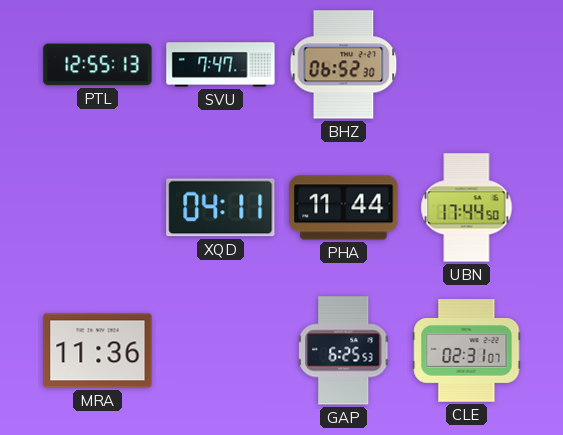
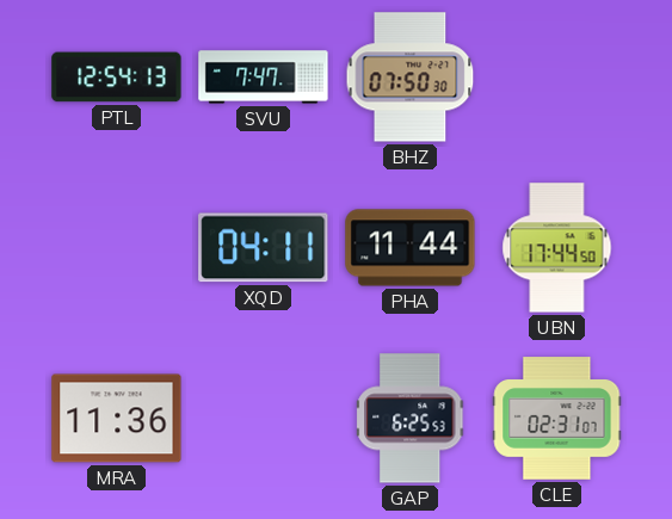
PTL: 12:55 -> 12:54 (117, 78)
BHZ: 06:52 -> 07:50 (411, 78)
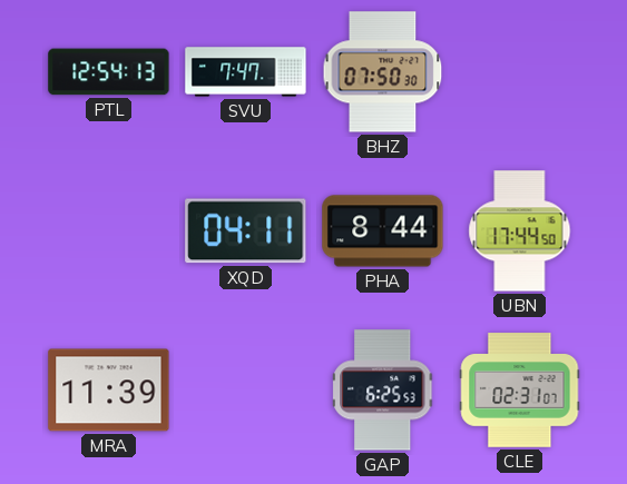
PHA: 11:44 -> 8:44 (383, 231)
MRA: 11:36 -> 11:39 (109, 391)
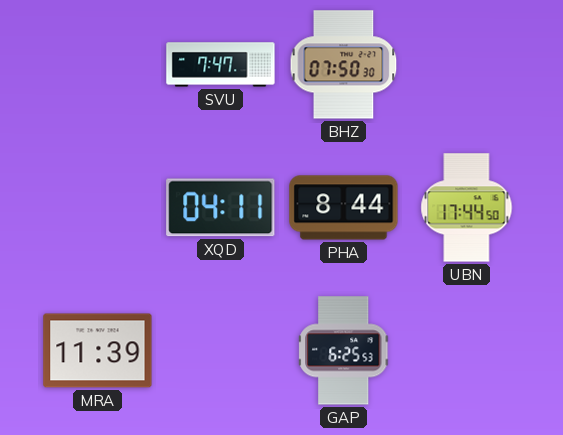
PTL: 12:54 -> none (109, 72)
CLE: 02:31 -> none (520, 391)
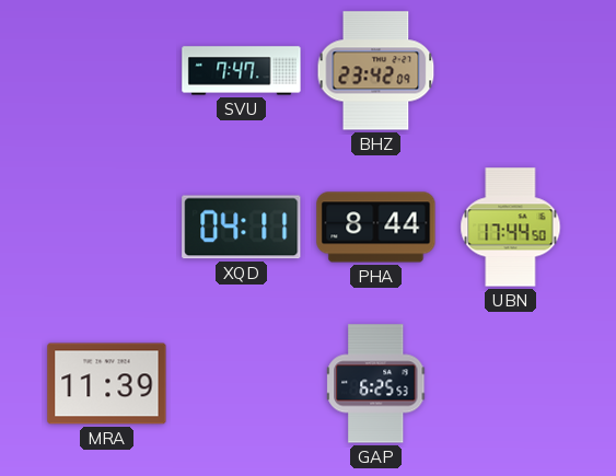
BHZ: 07:50 -> 23:42 (376, 71)
